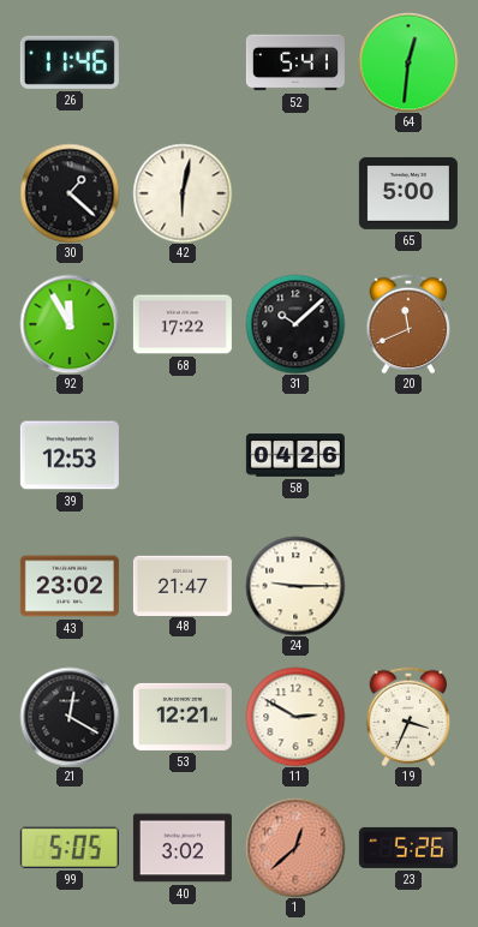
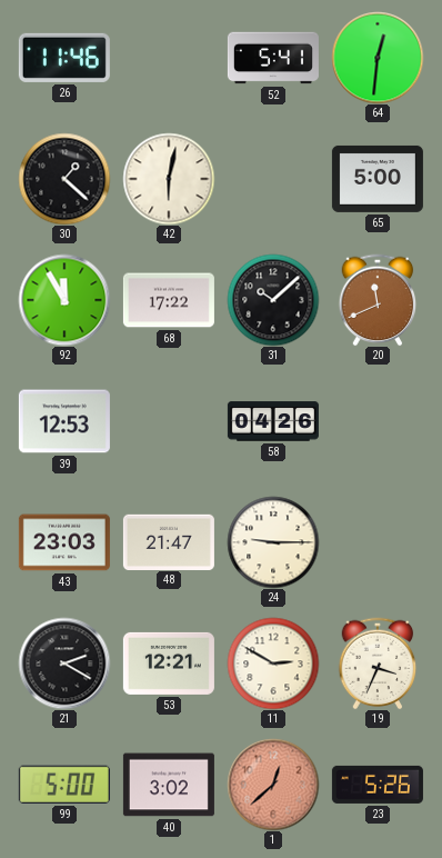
43: 23:02 -> 23:03 (64, 542)
21: 12:20 -> 2:20 (64, 664)
99: 5:05 -> 5:00 (64, 785)
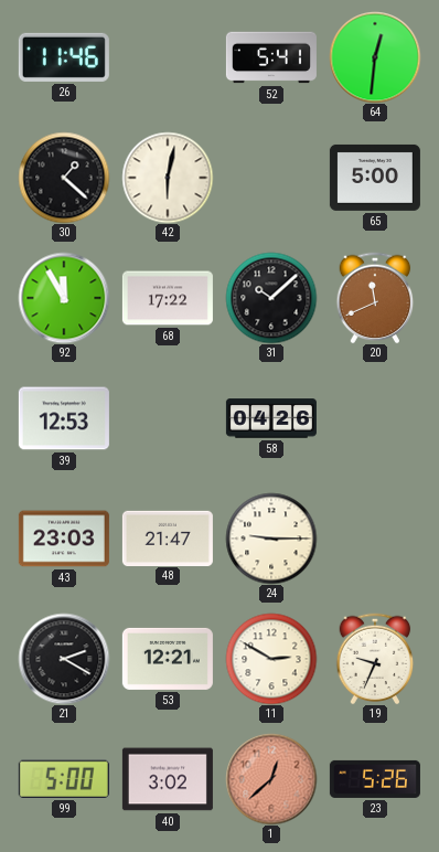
19: 3:34 -> 9:34 (375, 659)
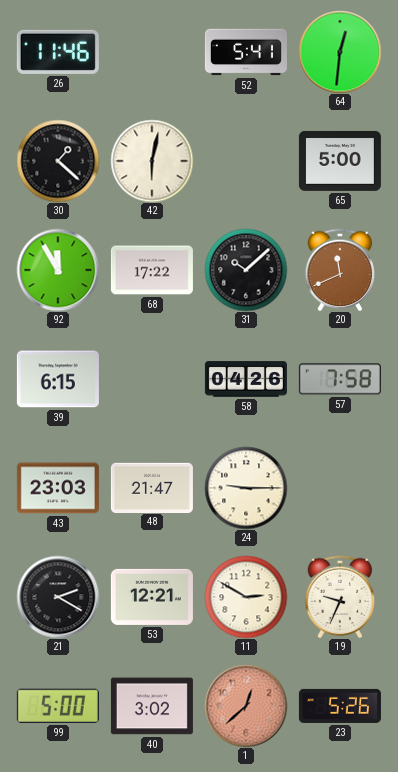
39: 12:53 -> 6:15 (58, 379)
57: none -> 7:58 (340, 379)
